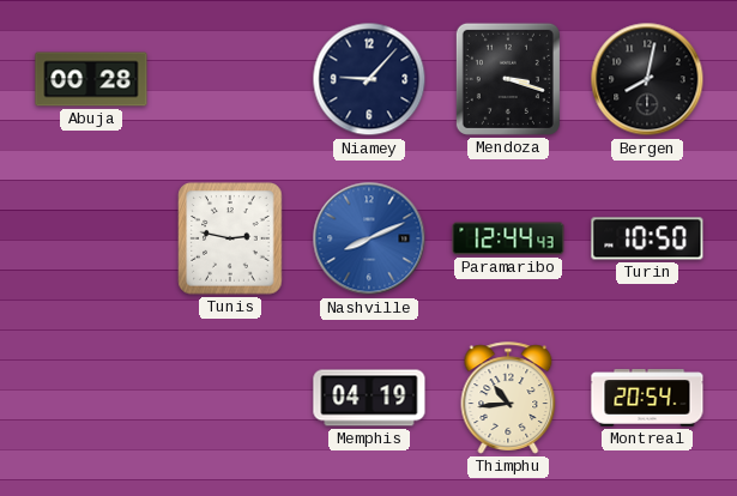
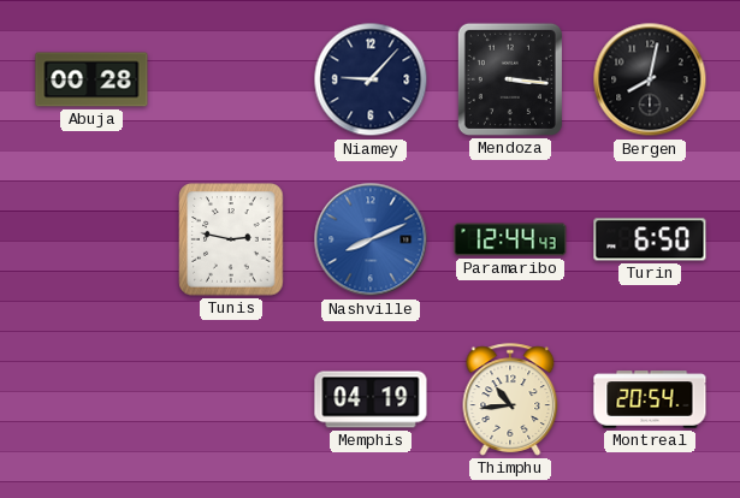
Mendoza: 3:18 -> 3:16 (510, 79)
Turin: 10:50 -> 6:50 (650, 239)
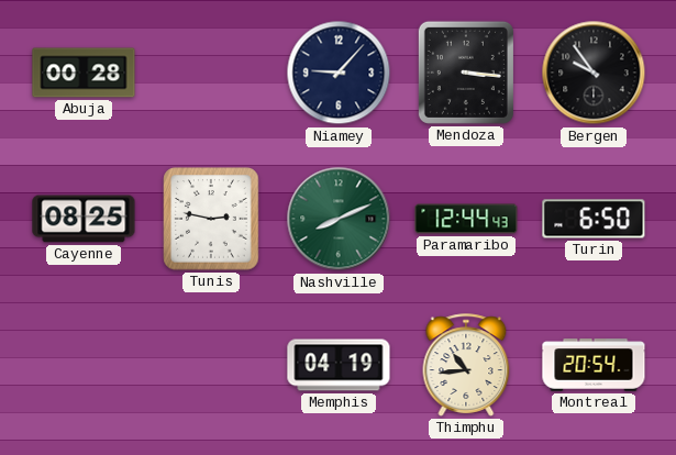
Bergen: 8:02 -> 9:54 (594, 73)
Cayenne: none -> 08:25 (84, 219)
Nashville dial: blue -> green (339, 219)
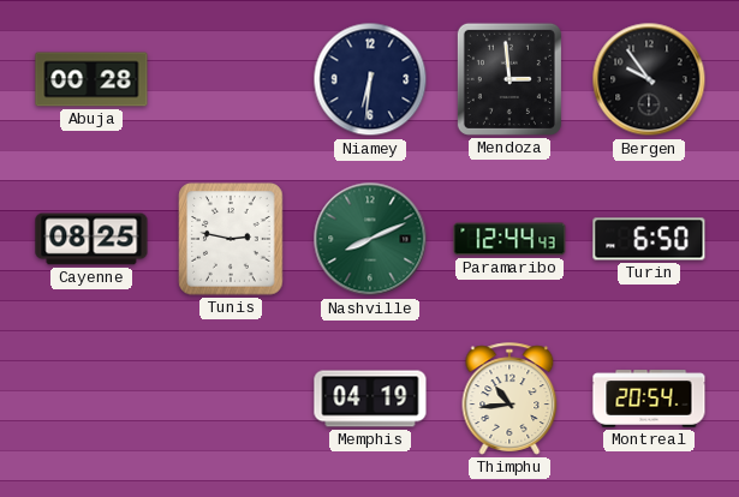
Niamey: 9:07 -> 6:31 (370, 79)
Mendoza: 3:16 -> 2:59 (509, 79)
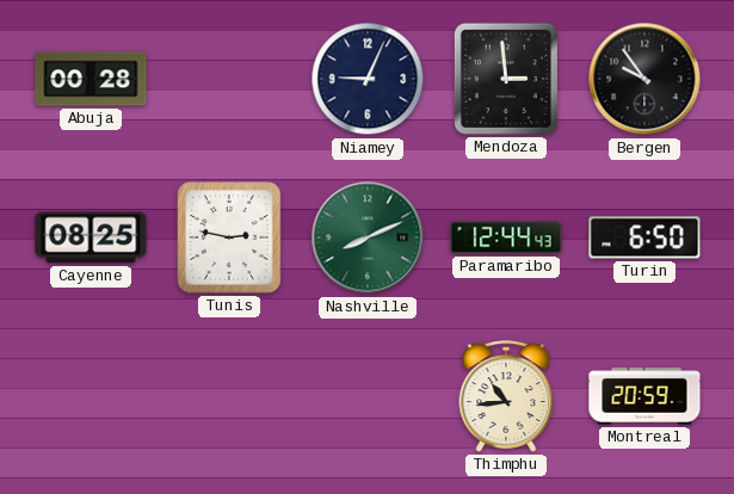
Niamey: 6:31 -> 9:04 (368, 79)
Memphis: 04:19 -> none (370, 399)
Montreal: 20:54 -> 20:59 (644, 396)
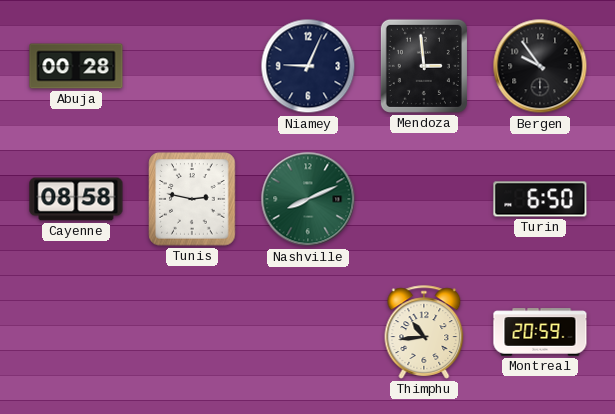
Cayenne: 08:25 -> 08:58 (76, 199)
Paramaribo: 12:44 -> none (506, 237)
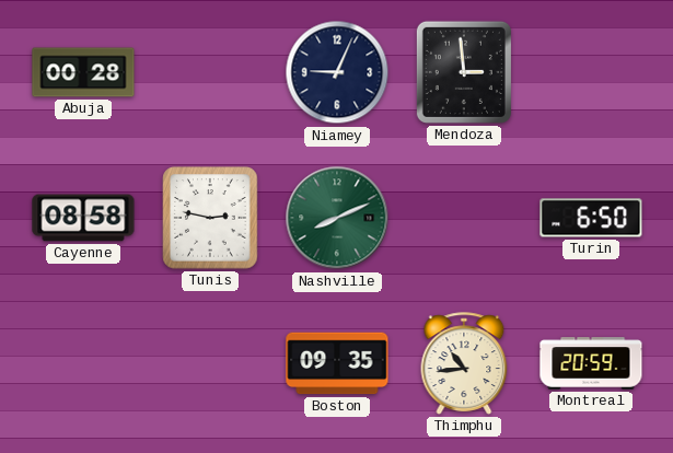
Bergen: 9:54 -> none (540, 66)
Boston: none -> 09:35 (337, 363)
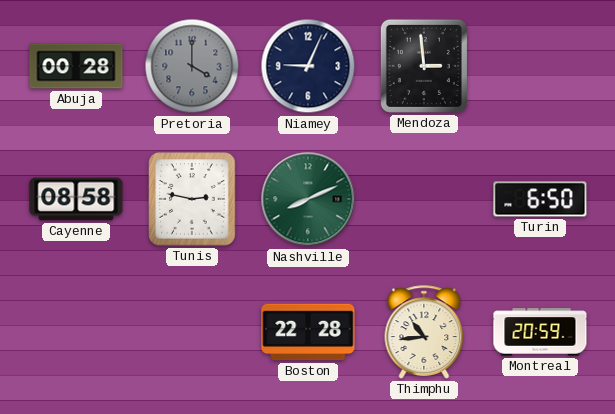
Pretoria: none -> 4:00 (192, 66)
Boston: 09:35 -> 22:28 (308, 332)
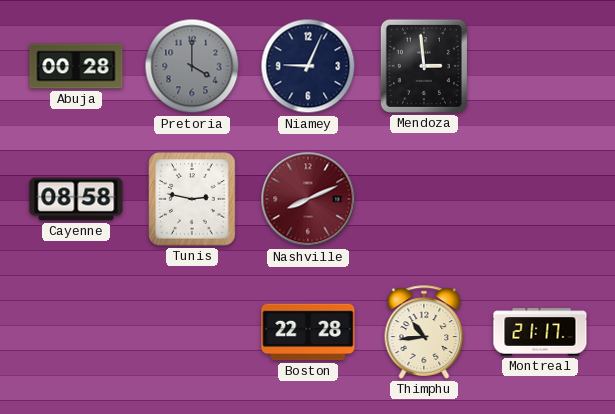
Nashville dial: green -> burgundy (308, 199)
Turin: 6:50 -> none (540, 199)
Montreal: 20:59 -> 21:17 (540, 332)
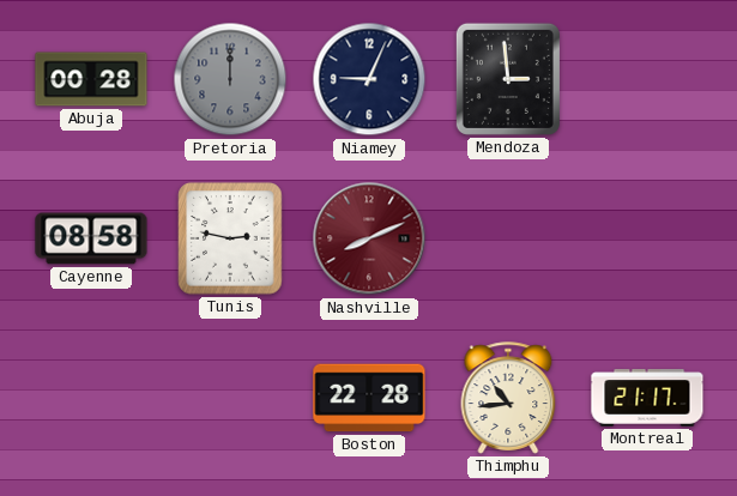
Pretoria: 4:00 -> 12:00 (230, 79)
